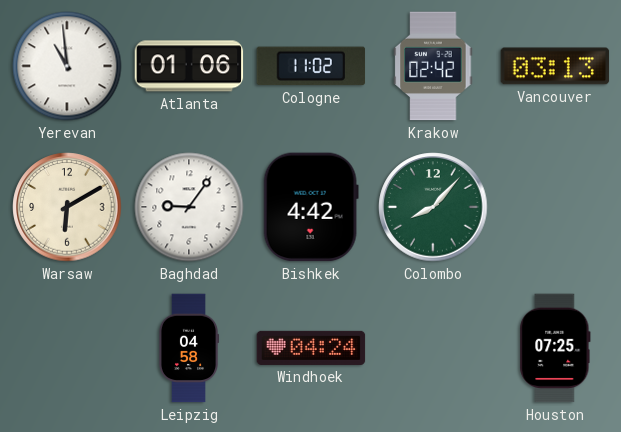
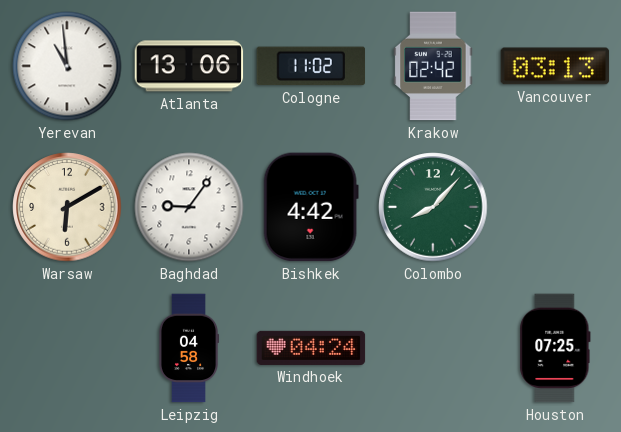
Atlanta: 01:06 -> 13:06 (189, 66)
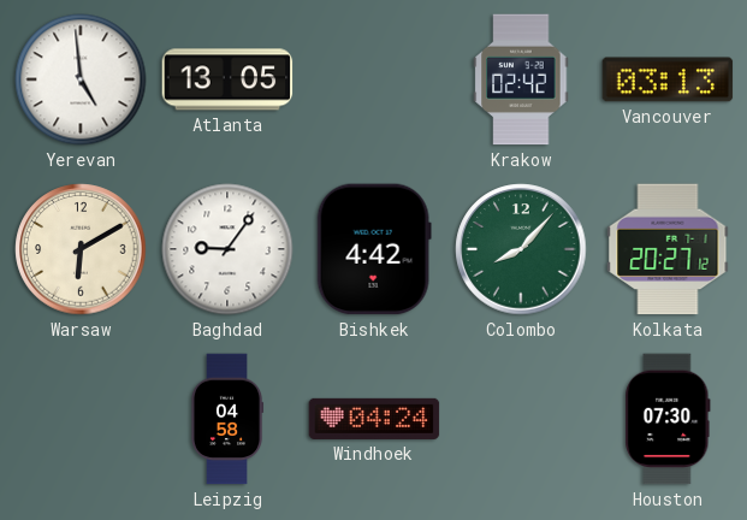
Yerevan: 10:59 -> 4:59 (81, 79)
Atlanta: 13:06 -> 13:05 (227, 79)
Cologne: 11:02 -> none (311, 66)
Kolkata: none -> 20:27 (668, 249)
Houston: 07:25 -> 07:30 (668, 419)
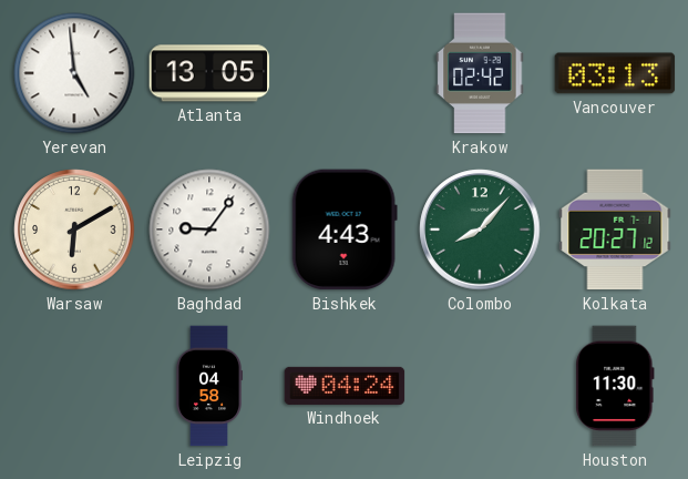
Bishkek: 4:42 -> 4:43 (345, 230)
Houston: 07:30 -> 11:30 (615, 386)
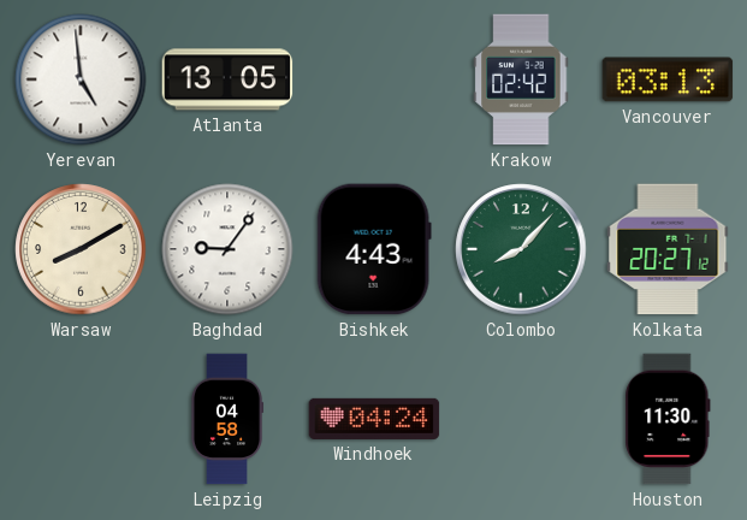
Warsaw: 6:10 -> 8:10 (81, 249)
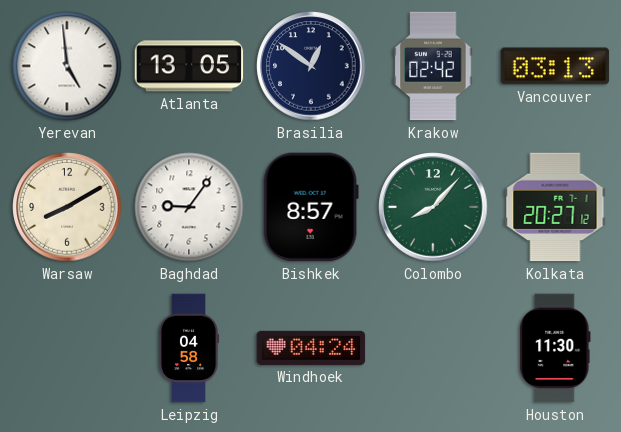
Brasilia: none -> 12:51 (311, 66)
Bishkek: 4:43 -> 8:57 (311, 207)
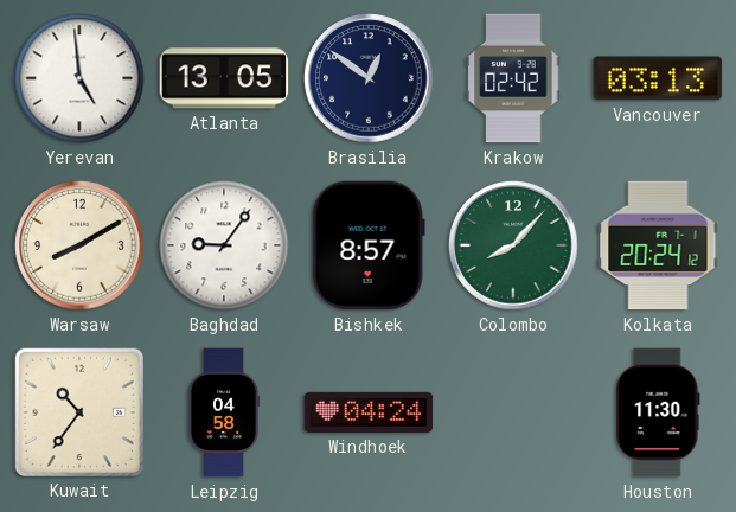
Kolkata: 20:27 -> 20:24 (658, 245)
Kuwait: none -> 10:36 (78, 411)
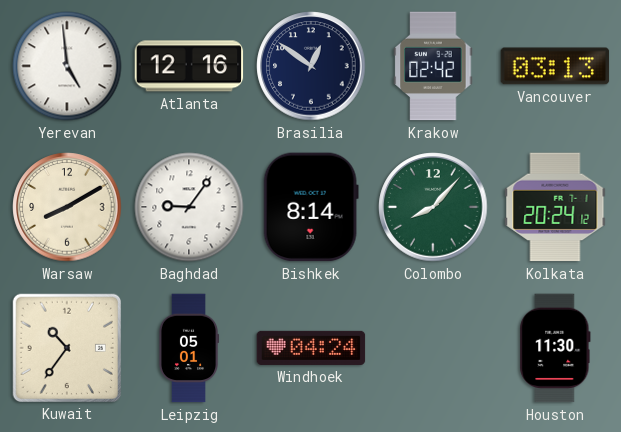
Atlanta: 13:05 -> 12:16 (189, 66)
Bishkek: 8:57 -> 8:14 (311, 207)
Leipzig: 04:58 -> 05:01 (189, 348)
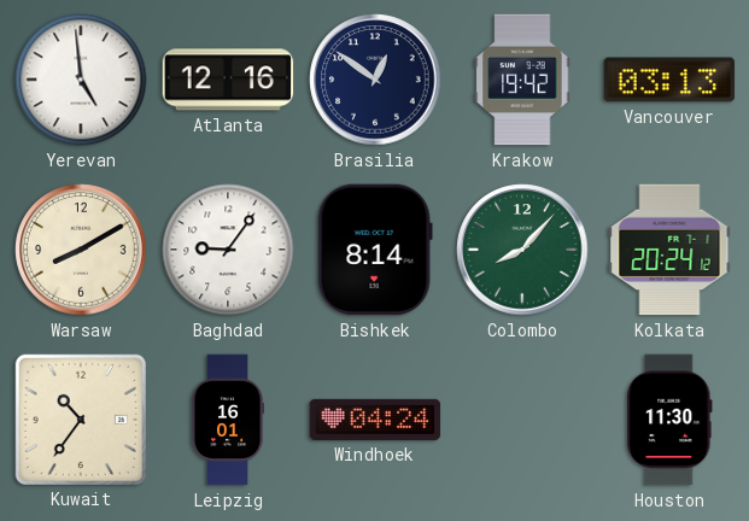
Krakow: 02:42 -> 19:42 (522, 80)
Leipzig: 05:01 -> 16:01 (228, 420)
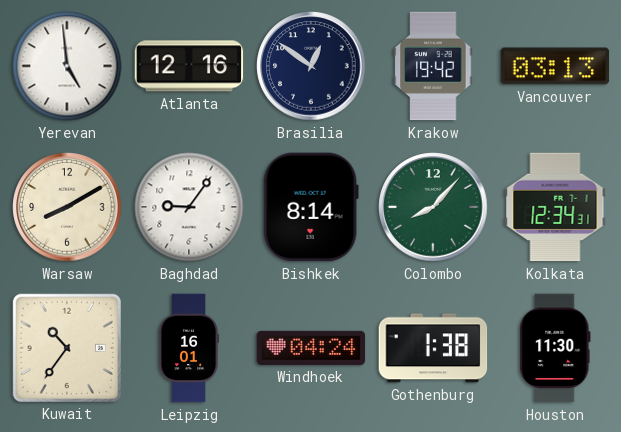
Kolkata: 20:24 -> 12:34 (555, 207)
Gothenburg: none -> 1:38 (433, 348)
